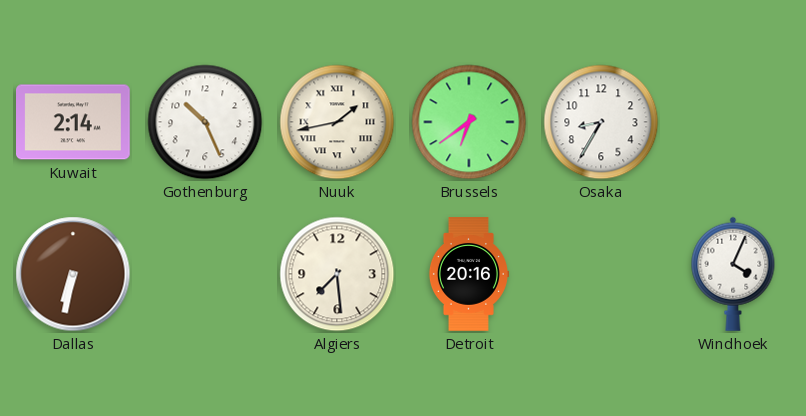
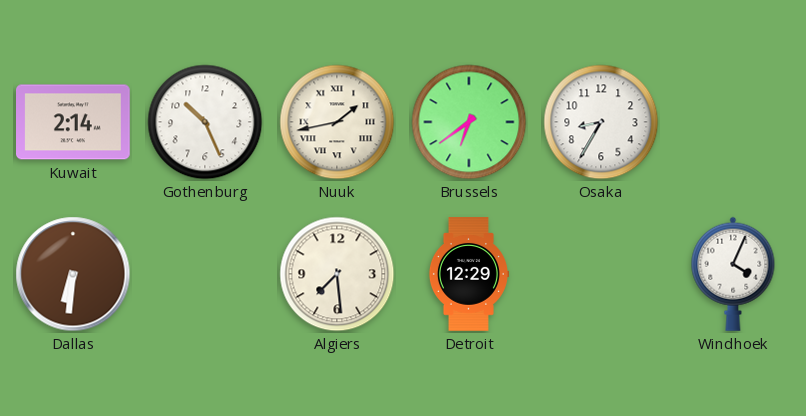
Dallas: 6:32 -> 6:31 (73, 274)
Detroit: 20:16 -> 12:29 (468, 274)
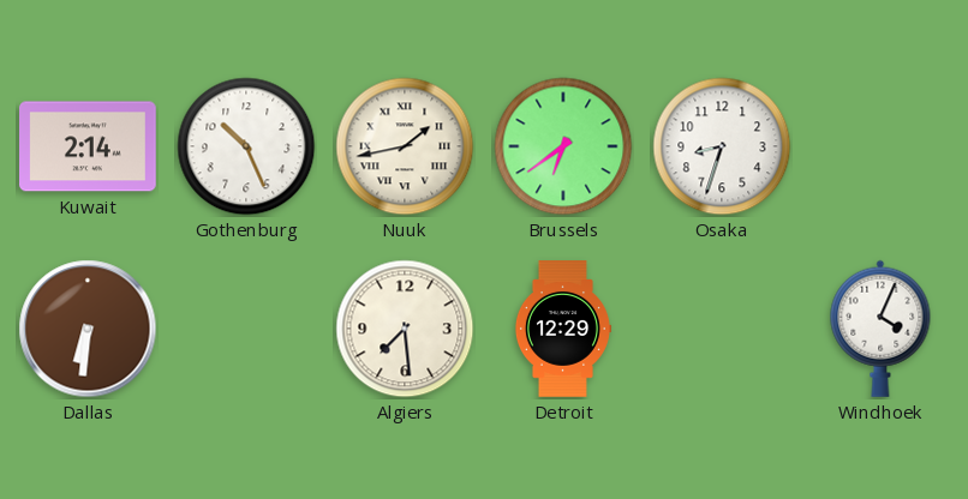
Osaka: 8:35 -> 8:33 (722, 146)
